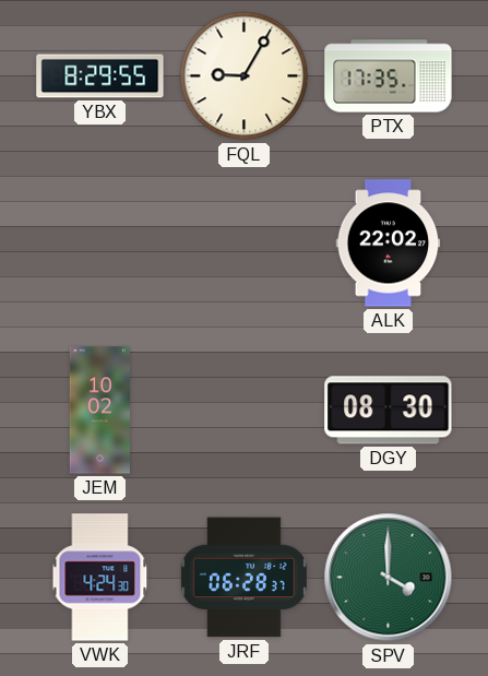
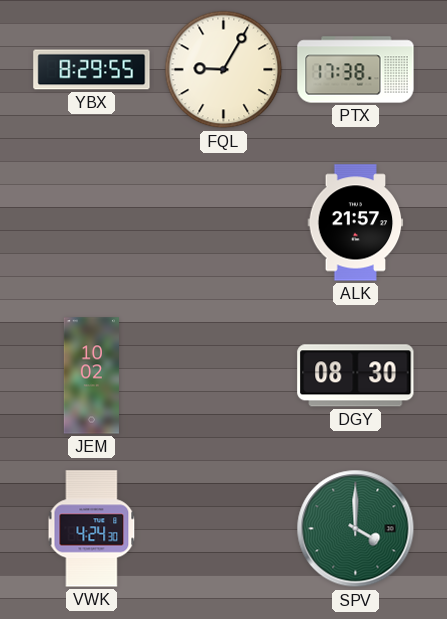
PTX: 17:35 -> 17:38 (356, 70)
ALK: 22:02 -> 21:57 (356, 223)
JRF: 06:28 -> none (243, 578)
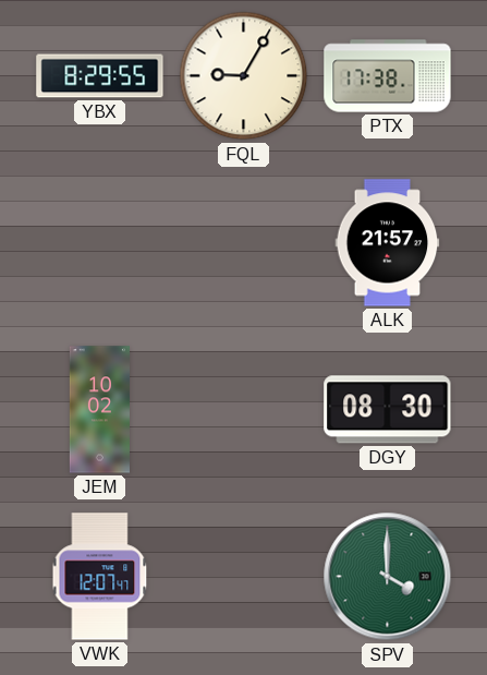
VWK: 4:24 -> 12:07 (100, 577)
